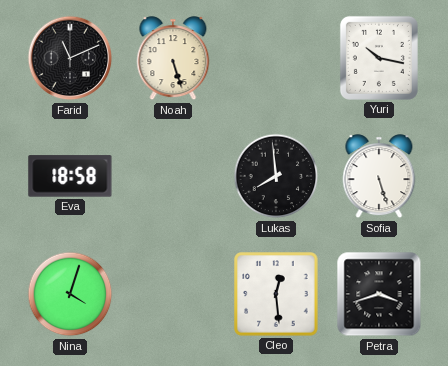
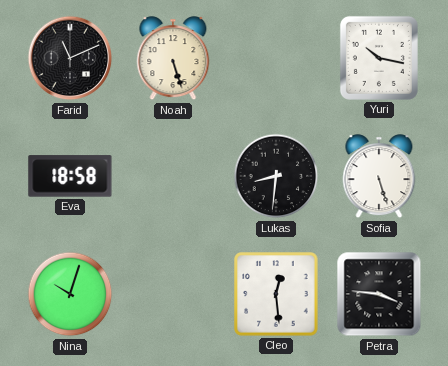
Lukas: 7:59 -> 8:31 (276, 176)
Nina: 4:03 -> 10:03 (70, 294)
Petra: 3:42 -> 3:46 (379, 294)
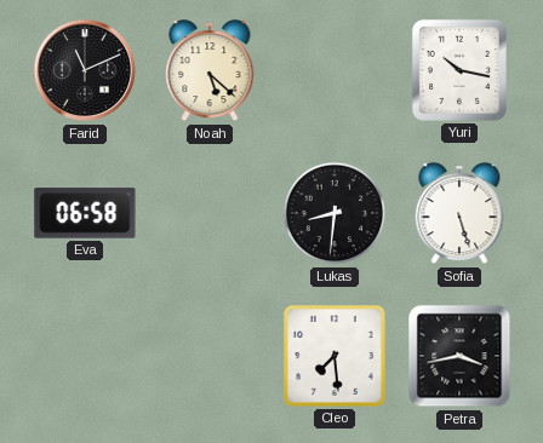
Noah: 5:27 -> 5:22 (210, 71)
Eva: 18:58 -> 06:58 (85, 213)
Nina: 10:03 -> none (70, 294)
Cleo: 12:29 -> 7:29 (335, 356)
Petra: 3:46 -> 3:43 (459, 356)
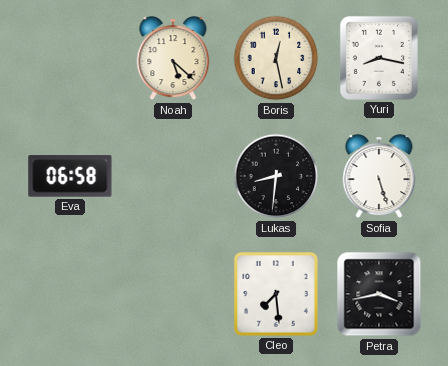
Farid: 11:11 -> none (85, 70)
Boris: none -> 12:28 (276, 58)
Yuri: 10:17 -> 8:17 (379, 58)
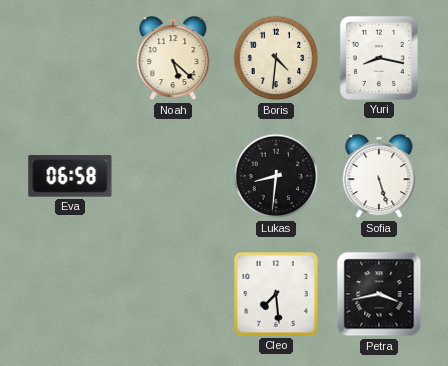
Boris: 12:28 -> 4:31 (276, 58)
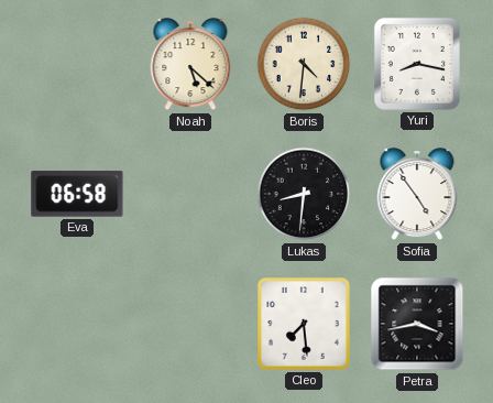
Sofia: 5:27 -> 4:54 (417, 195)
